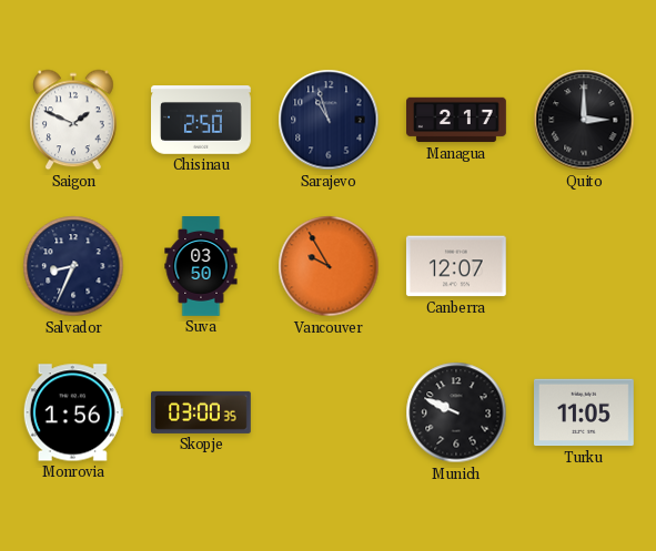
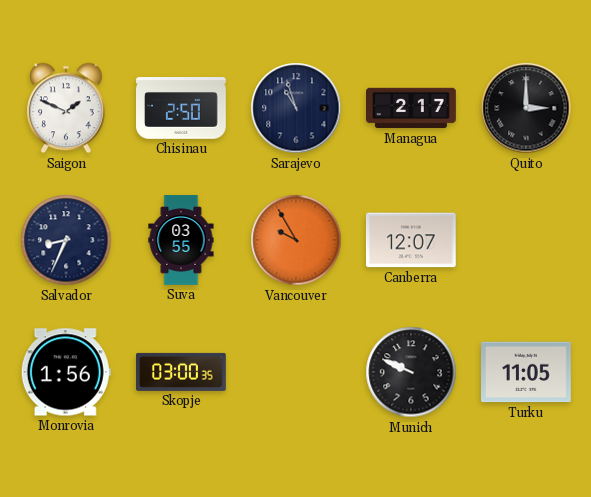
Suva: 03:50 -> 03:55 (181, 240)
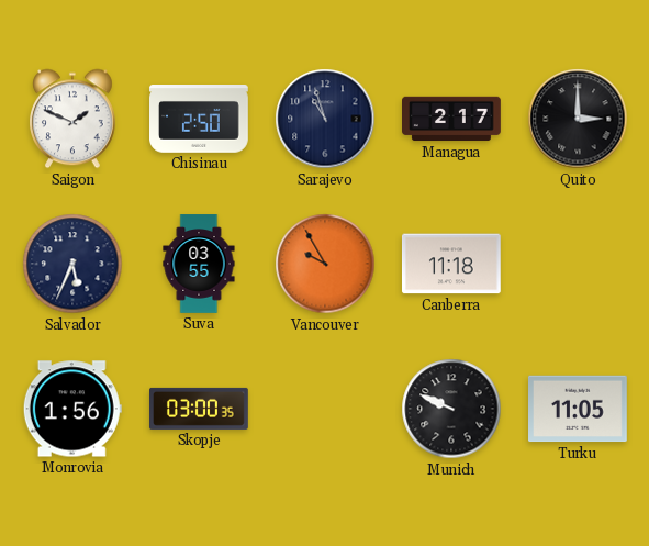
Salvador: 8:34 -> 5:34 (72, 264)
Canberra: 12:07 -> 11:18 (451, 264)
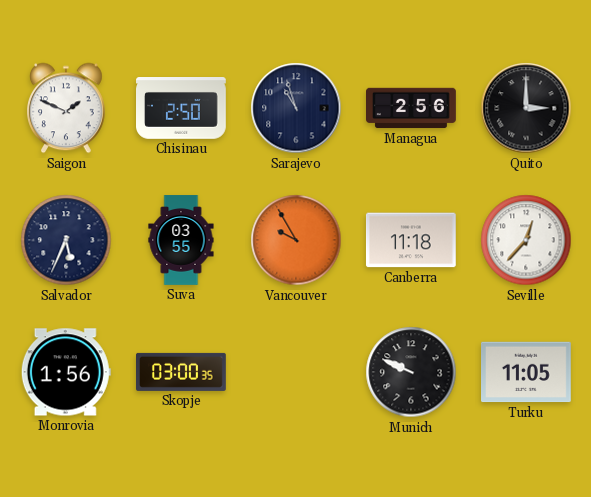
Managua: 2:17 -> 2:56 (412, 108)
Seville: none -> 12:37 (526, 240)
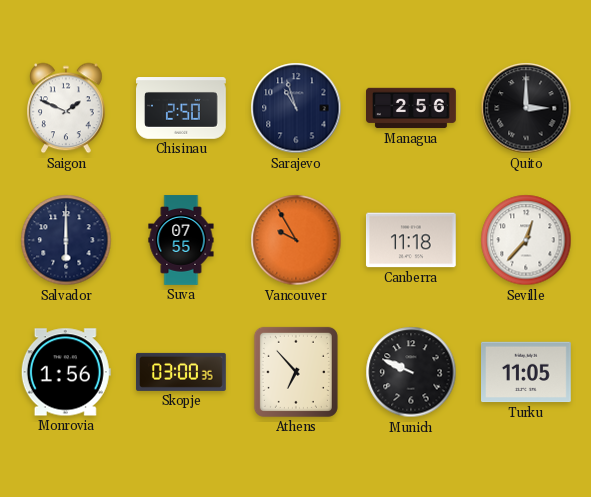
Salvador: 5:34 -> 6:00 (66, 240)
Suva: 03:55 -> 07:55 (181, 240)
Athens: none -> 6:53 (296, 372)
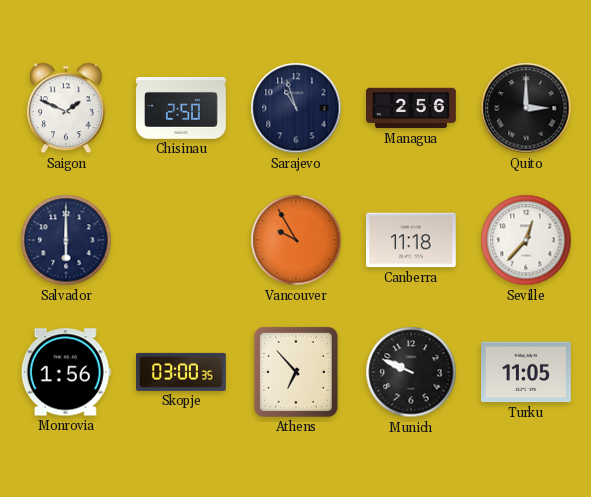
Suva: 07:55 -> none (181, 240)
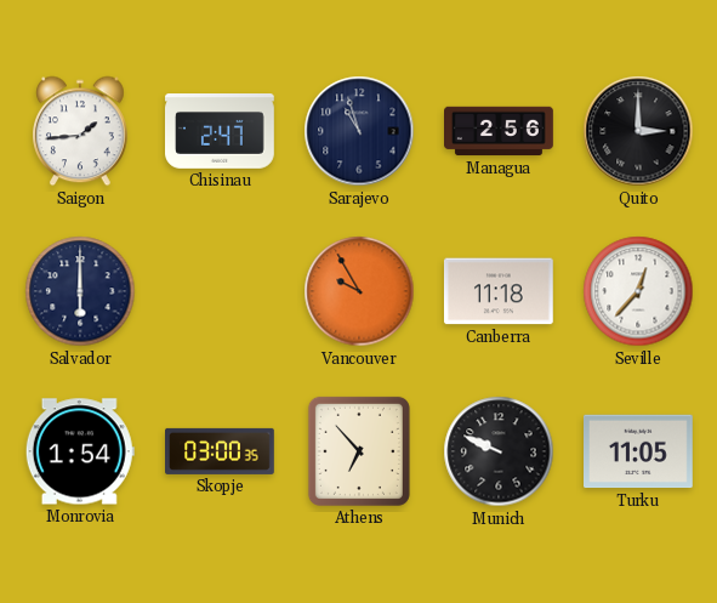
Saigon: 1:49 -> 1:44 (81, 131)
Chisinau: 2:50 -> 2:47 (221, 132)
Monrovia: 1:56 -> 1:54 (80, 451)
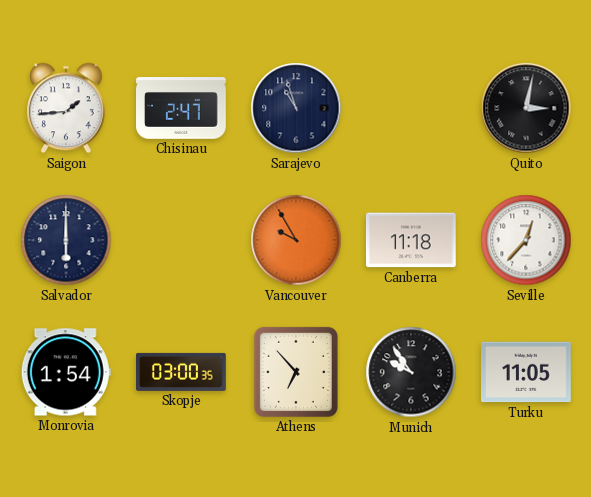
Managua: 2:56 -> none (500, 131)
Quito: 3:00 -> 3:02 (526, 108)
Munich: 9:49 -> 9:54 (411, 372)
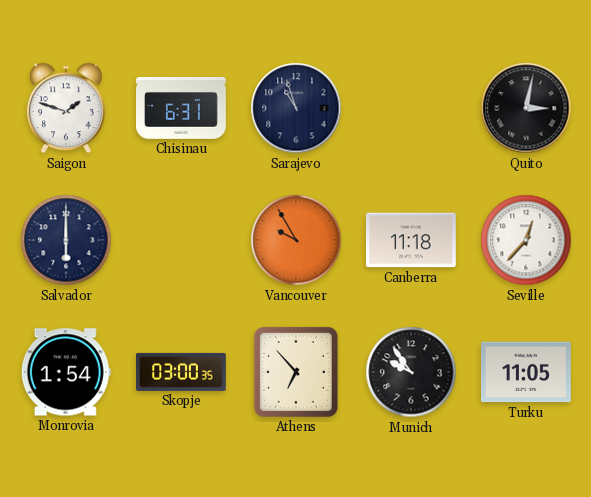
Saigon: 1:44 -> 1:48 (67, 108)
Chisinau: 2:47 -> 6:31 (182, 109)
